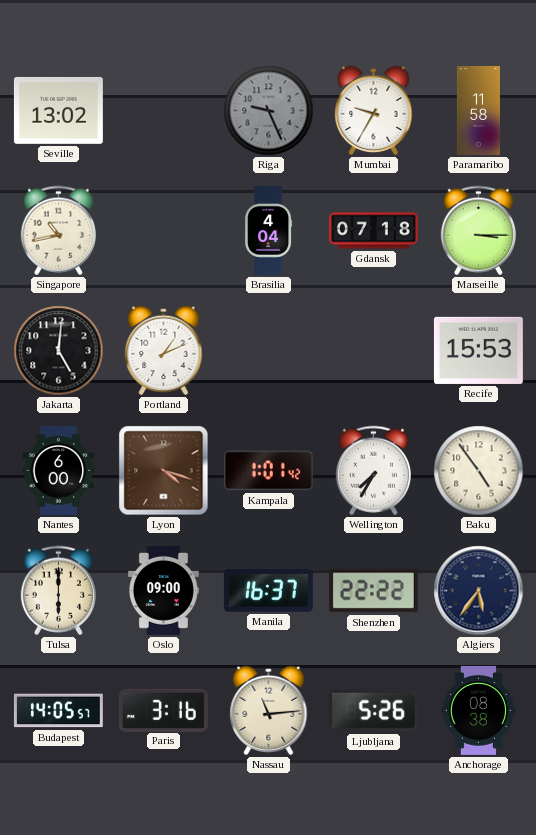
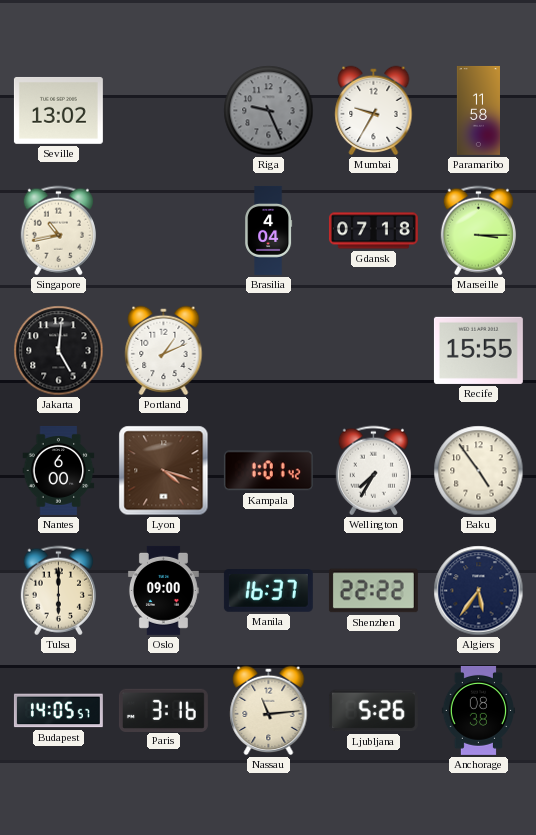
Recife: 15:53 -> 15:55 (478, 350)
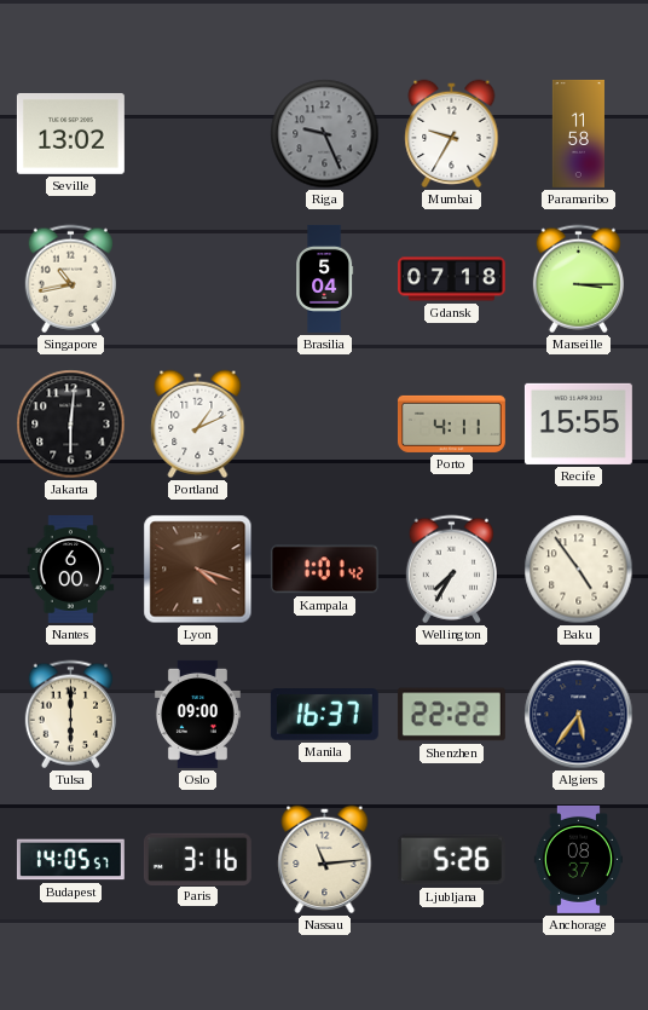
Brasilia: 4:04 -> 5:04 (325, 278)
Jakarta: 5:01 -> 6:01 (71, 425)
Porto: none -> 4:11 (451, 423)
Anchorage: 08:38 -> 08:37 (578, 859)
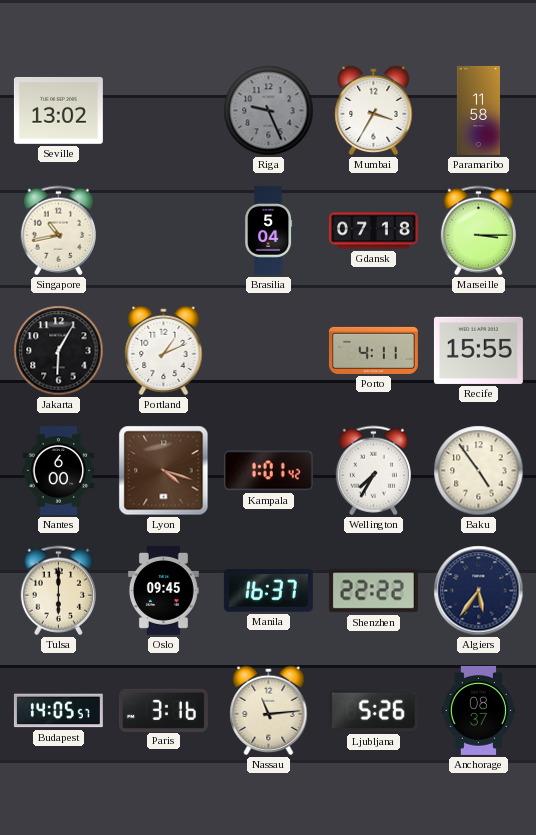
Mumbai: 9:35 -> 3:35 (374, 111)
Jakarta: 6:01 -> 6:05 (59, 351)
Oslo: 09:00 -> 09:45 (163, 590)
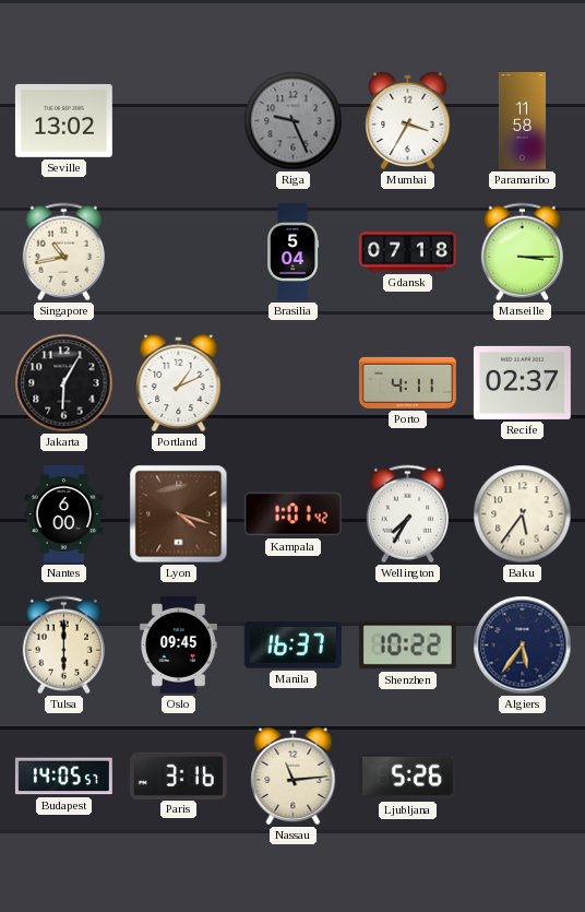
Recife: 15:55 -> 02:37 (522, 382)
Baku: 4:54 -> 5:36 (523, 514)
Shenzhen: 22:22 -> 10:22 (407, 645)
Anchorage: 08:37 -> none (478, 710)
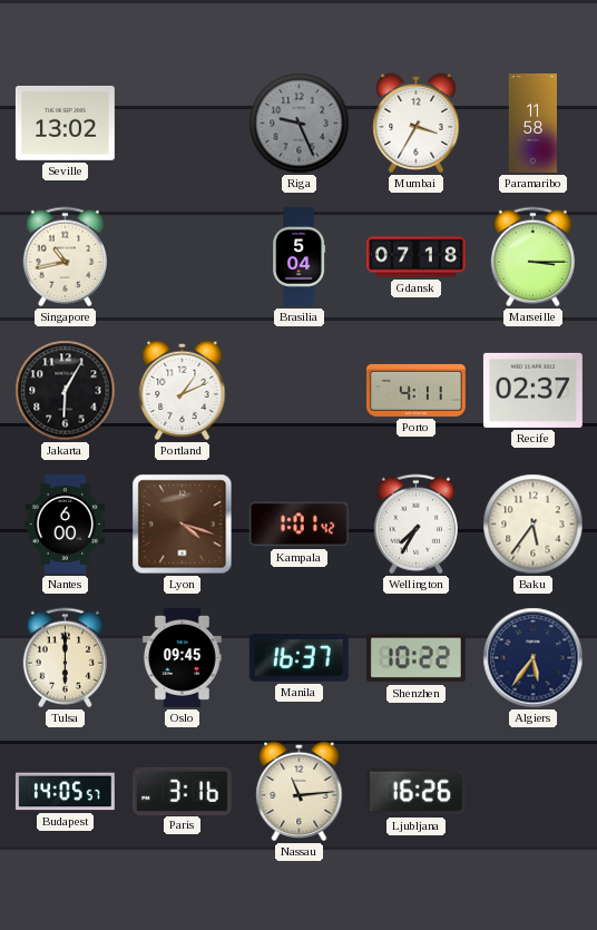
Ljubljana: 5:26 -> 16:26 (415, 792)
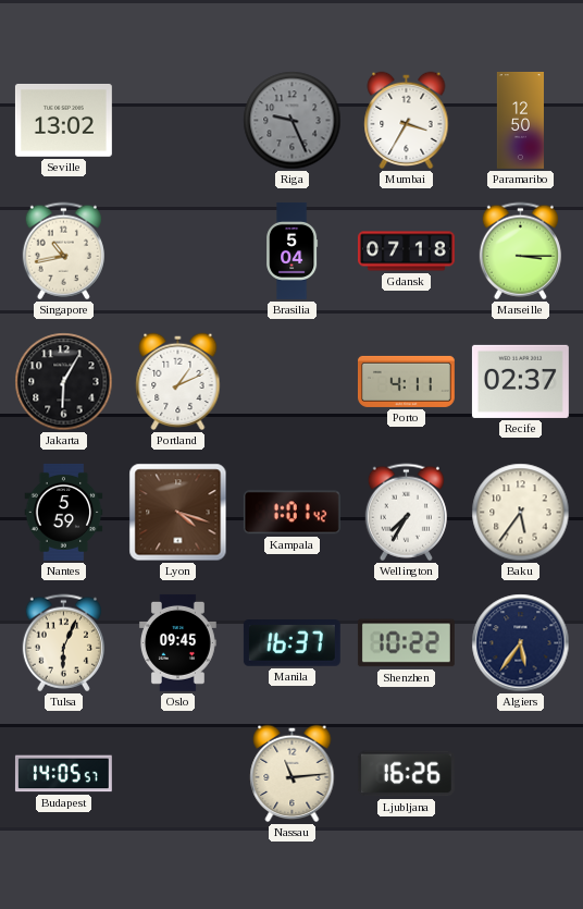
Paramaribo: 11:58 -> 12:50 (520, 120)
Nantes: 6:00 -> 5:59 (64, 512)
Tulsa: 6:00 -> 6:04 (63, 643)
Paris: 3:16 -> none (182, 791)
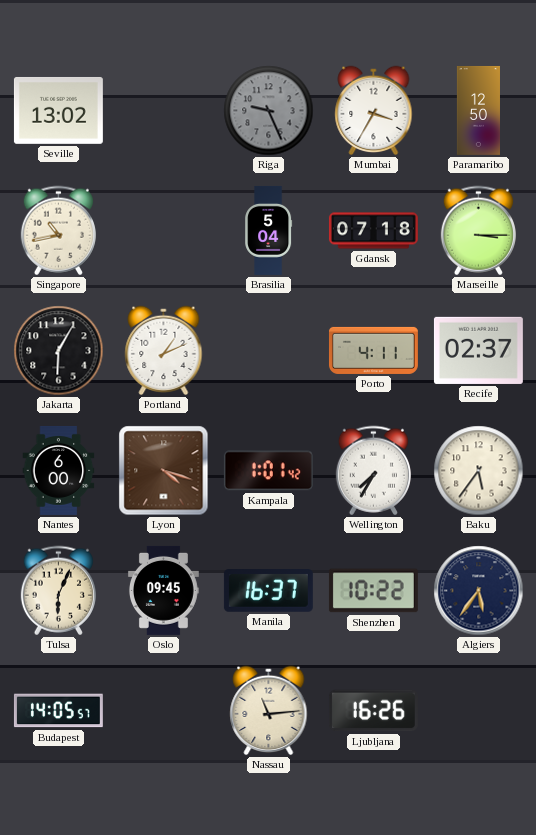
Nantes: 5:59 -> 6:00 (59, 470)
